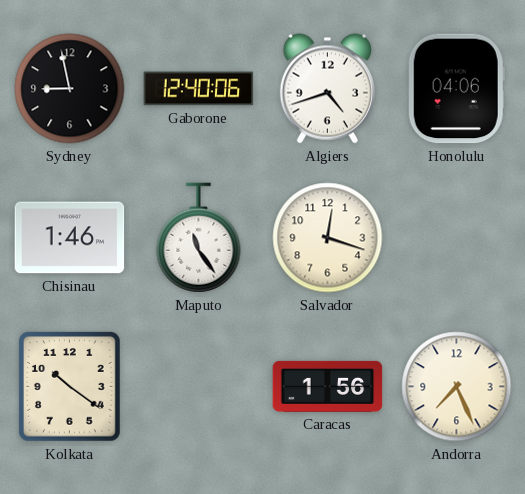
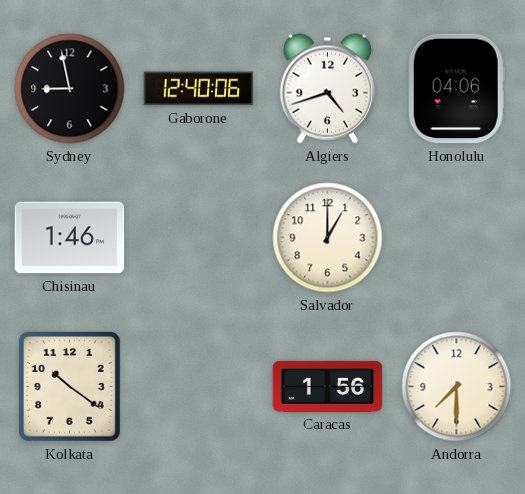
Maputo: 11:24 -> none (199, 238)
Salvador: 12:18 -> 1:00 (328, 238)
Andorra: 7:26 -> 7:30 (457, 387)
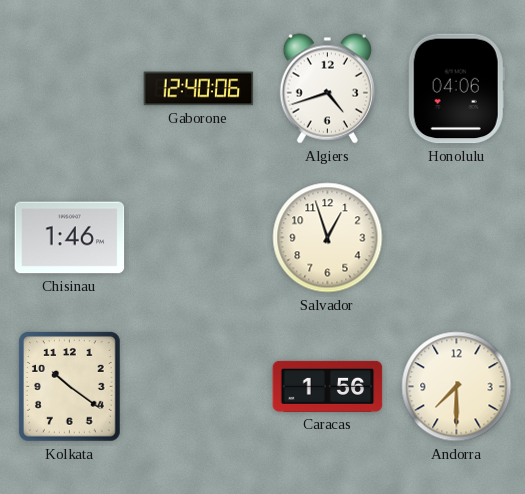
Sydney: 8:58 -> none (70, 89)
Salvador: 1:00 -> 12:57 (328, 238)
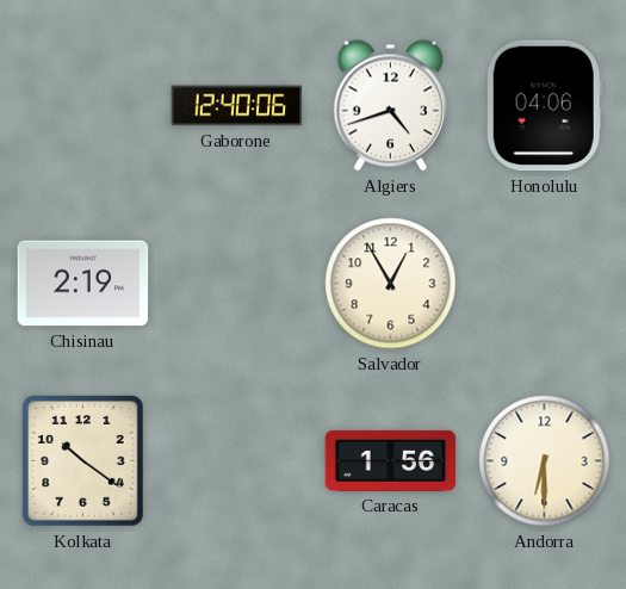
Chisinau: 1:46 -> 2:19 (83, 284)
Salvador: 12:57 -> 12:55 (391, 284)
Andorra: 7:30 -> 6:30 (545, 461)
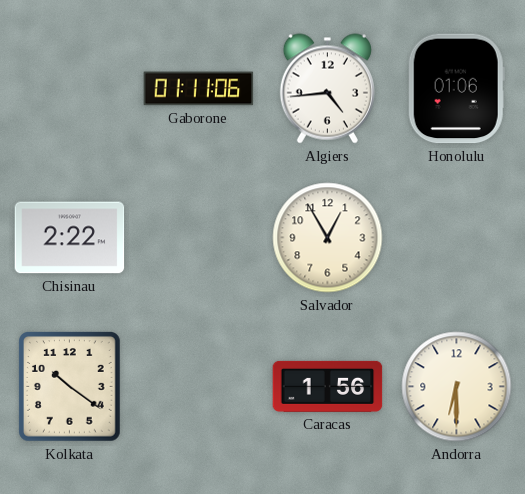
Gaborone: 12:40 -> 01:11 (199, 89)
Algiers: 4:42 -> 4:44 (327, 89)
Honolulu: 04:06 -> 01:06 (456, 89)
Chisinau: 2:19 -> 2:22 (70, 238)
